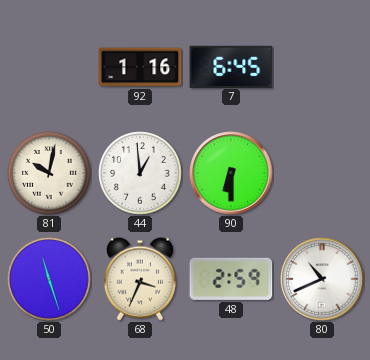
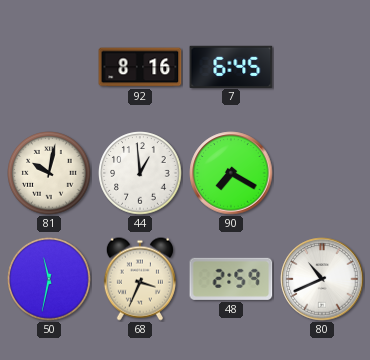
92: 1:16 -> 8:16 (140, 67)
90: 6:30 -> 7:20 (231, 173)
50: 11:27 -> 11:32 (49, 279)
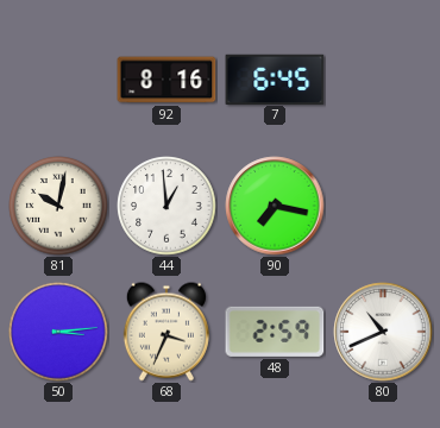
90: 7:20 -> 7:17 (275, 206)
50: 11:32 -> 3:14 (58, 332)
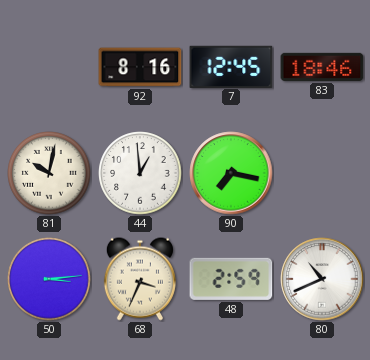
7: 6:45 -> 12:45 (231, 66)
83: none -> 18:46 (322, 67)
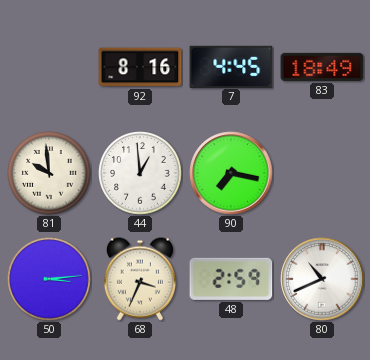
7: 12:45 -> 4:45 (231, 66)
83: 18:46 -> 18:49 (322, 67)
81: 10:02 -> 9:59 (49, 173)
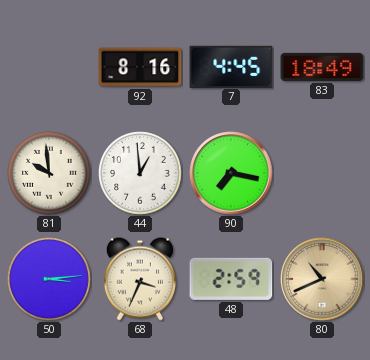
80 dial: white -> champagne (322, 279)
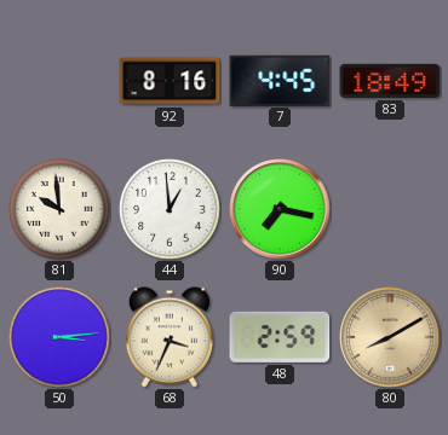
80: 10:41 -> 8:10 (390, 337)
